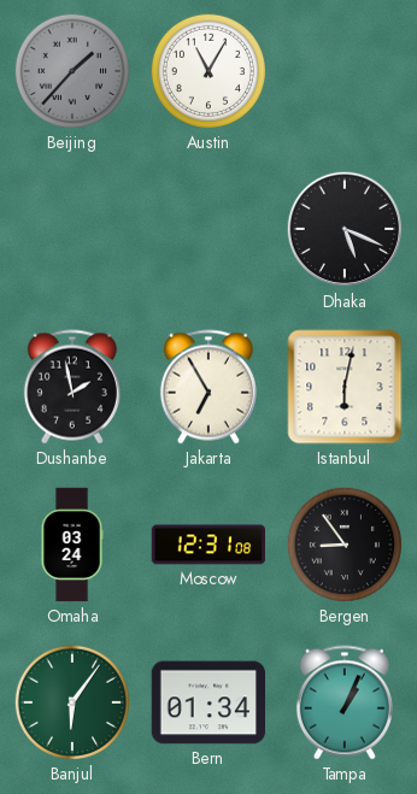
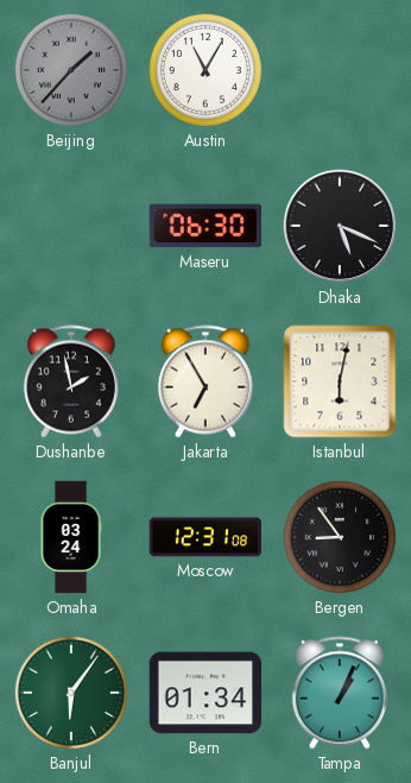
Maseru: none -> 06:30 (205, 226)
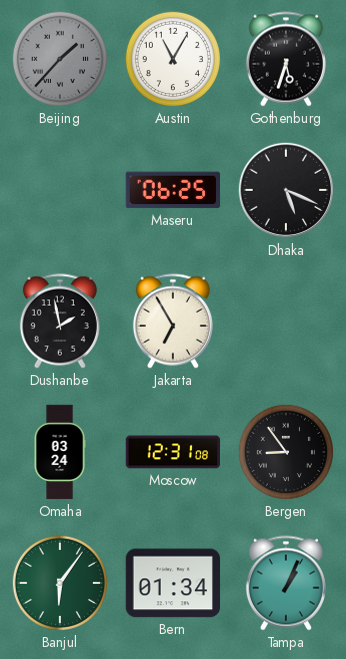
Gothenburg: none -> 5:33 (286, 59)
Maseru: 06:30 -> 06:25 (173, 190)
Istanbul: 6:02 -> none (340, 381)
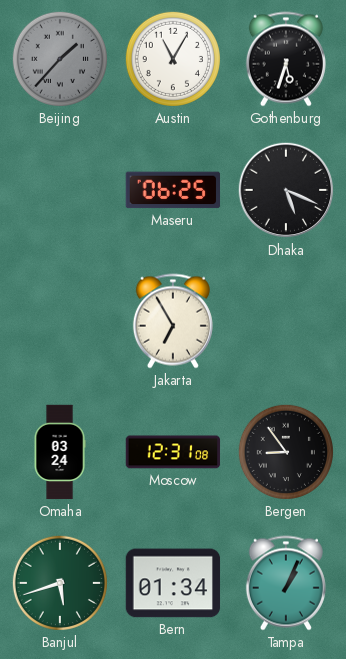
Dushanbe: 1:58 -> none (60, 321)
Banjul: 6:06 -> 5:42 (60, 583)
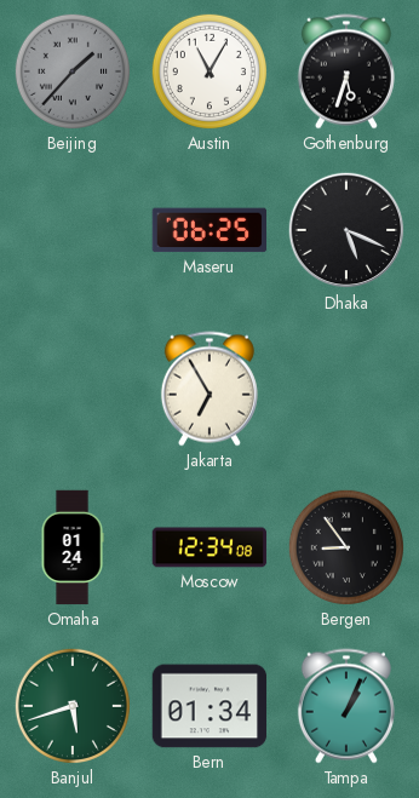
Omaha: 03:24 -> 01:24 (73, 547)
Moscow: 12:31 -> 12:34 (209, 547)
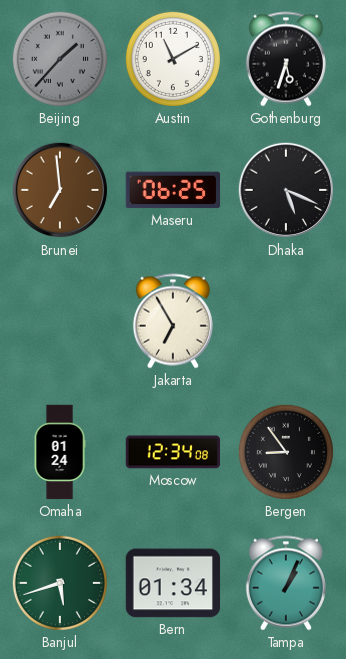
Austin: 11:05 -> 11:10 (173, 59)
Brunei: none -> 6:59 (60, 190)
